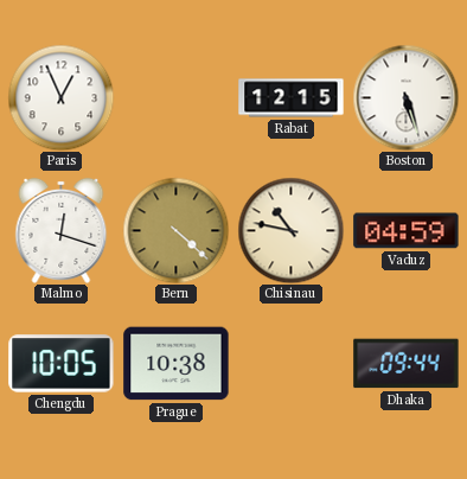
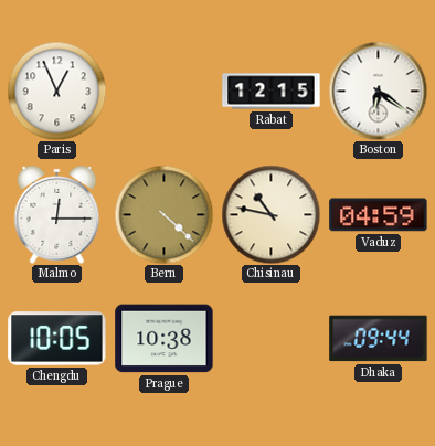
Boston: 5:27 -> 6:21 (378, 91)
Malmo: 12:18 -> 12:15 (57, 214)
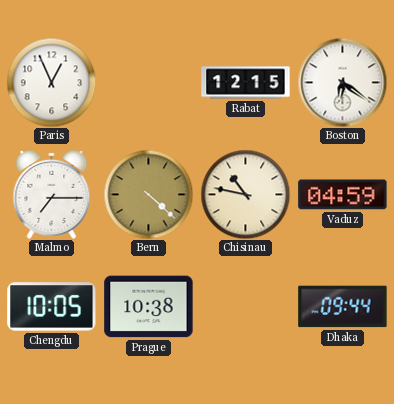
Malmo: 12:15 -> 7:15 (52, 194)
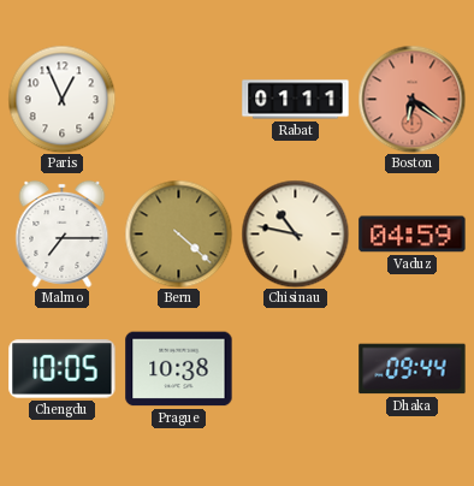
Rabat: 12:15 -> 01:11 (296, 100)
Boston dial: white -> salmon (411, 99)
